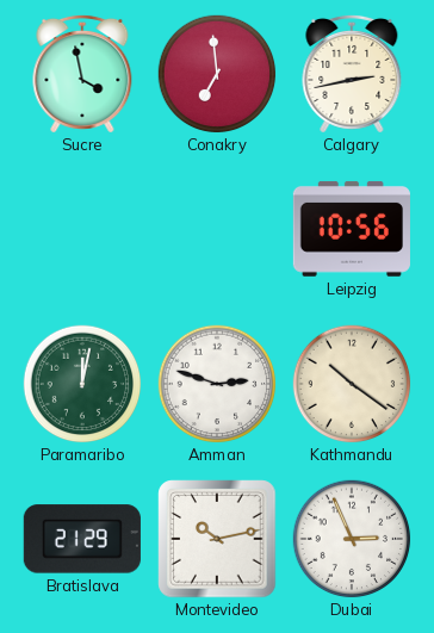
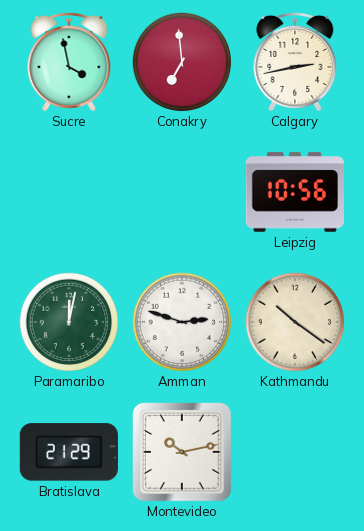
Dubai: 2:56 -> none (352, 539)
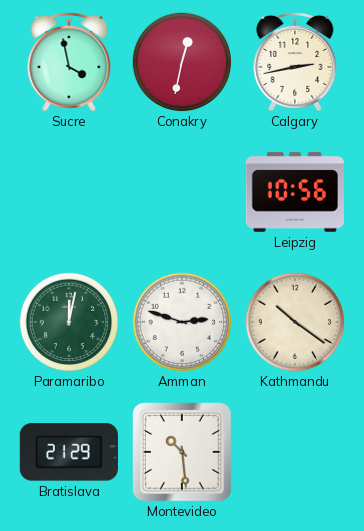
Conakry: 6:59 -> 12:32 (182, 62)
Montevideo: 10:13 -> 10:29 (182, 452)
